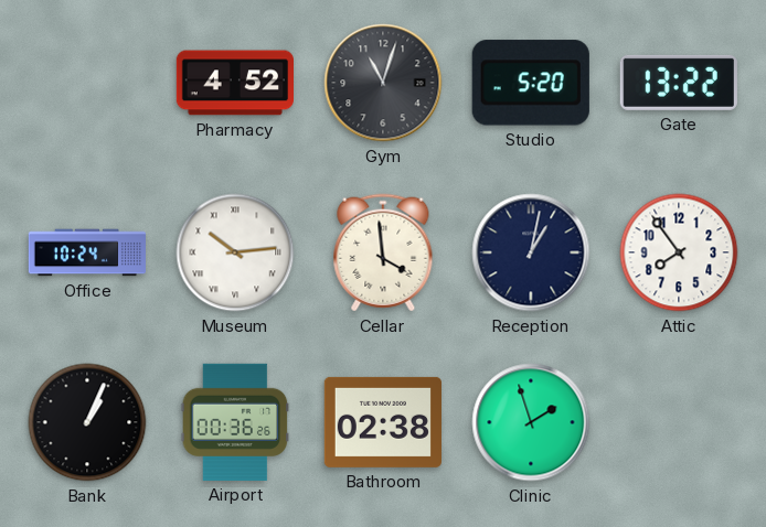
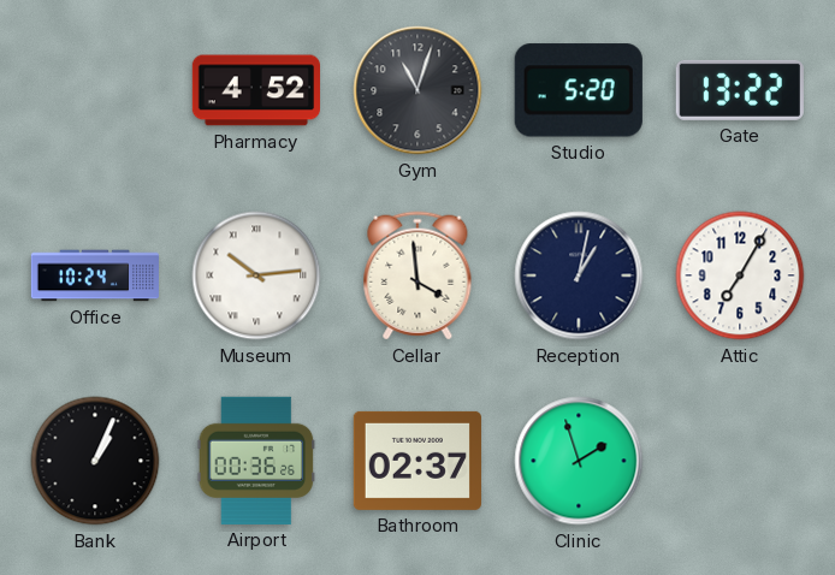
Attic: 7:54 -> 7:05 (740, 275)
Bathroom: 02:38 -> 02:37 (417, 461)
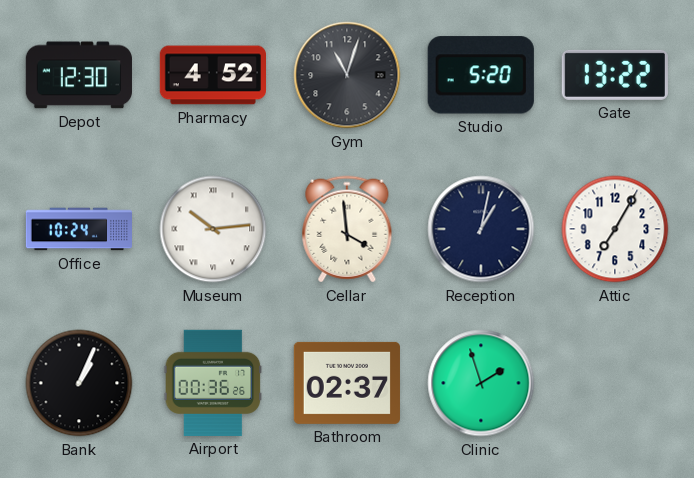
Depot: none -> 12:30 (79, 75)
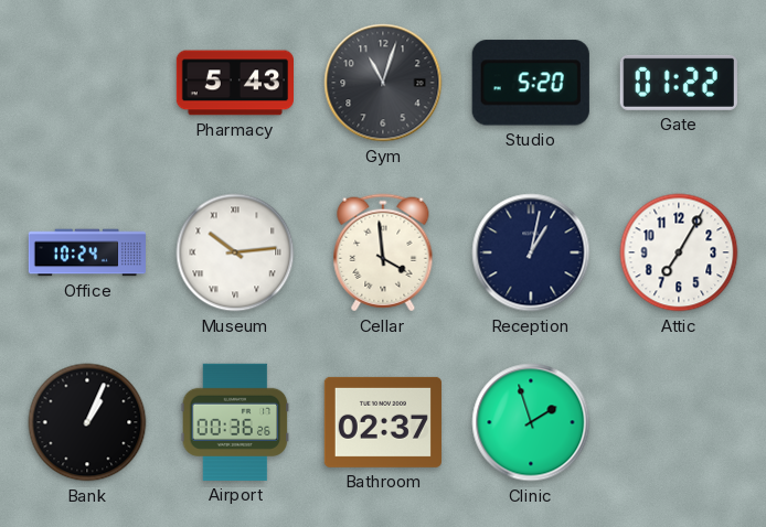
Depot: 12:30 -> none (79, 75)
Pharmacy: 4:52 -> 5:43 (234, 83)
Gate: 13:22 -> 01:22 (679, 83)
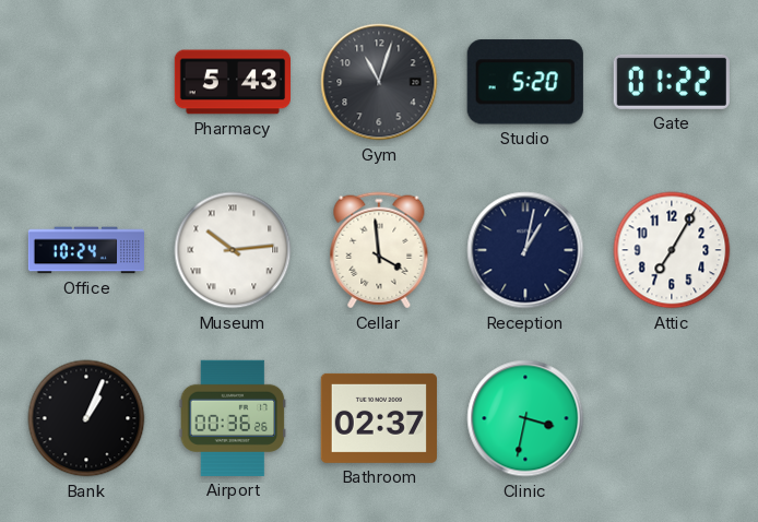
Clinic: 1:57 -> 3:32 (525, 418)
